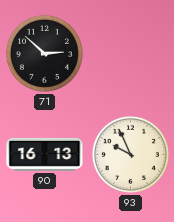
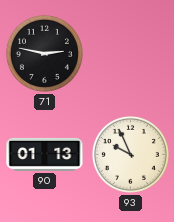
71: 2:52 -> 2:47 (44, 53)
90: 16:13 -> 01:13 (45, 154)
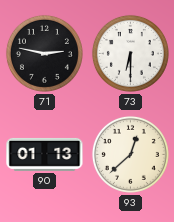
73: none -> 6:30 (130, 53)
93: 9:56 -> 12:38 (130, 154)
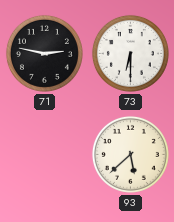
90: 01:13 -> none (45, 154)
93: 12:38 -> 5:38 (130, 154)
